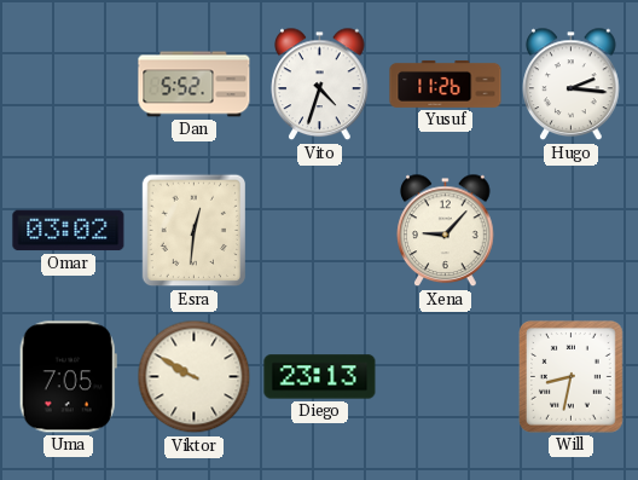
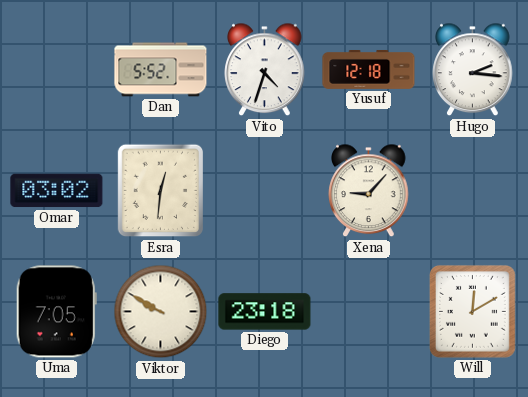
Yusuf: 11:26 -> 12:18 (369, 69)
Diego: 23:13 -> 23:18 (265, 312)
Will: 8:32 -> 12:10 (472, 311)
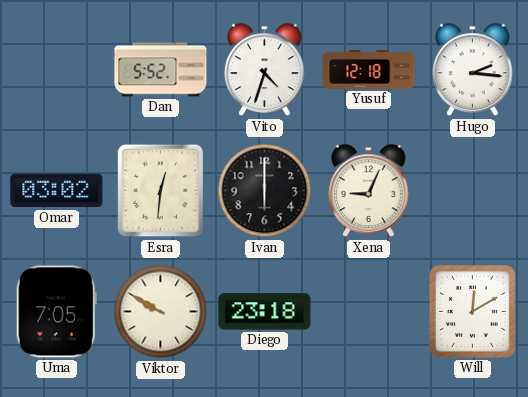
Ivan: none -> 6:00 (265, 191)
Xena: 9:07 -> 9:04 (369, 191)
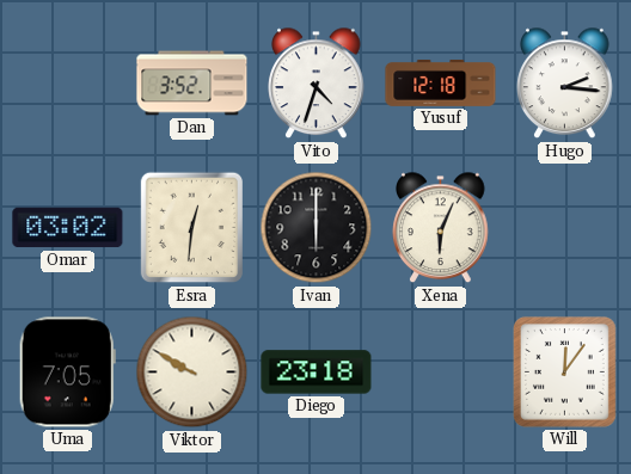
Dan: 5:52 -> 3:52 (192, 84)
Xena: 9:04 -> 6:04 (441, 228)
Will: 12:10 -> 12:06 (564, 371)
